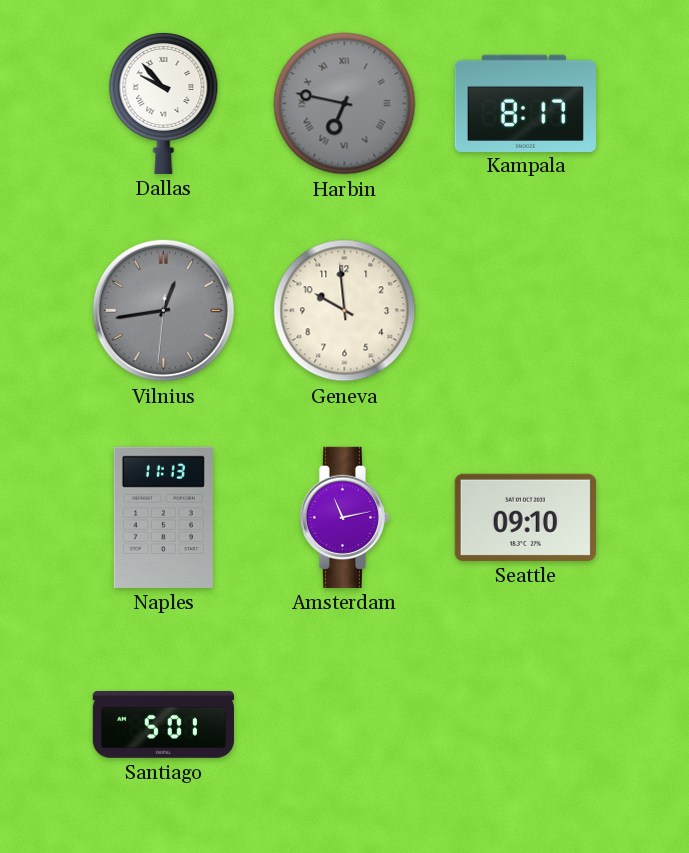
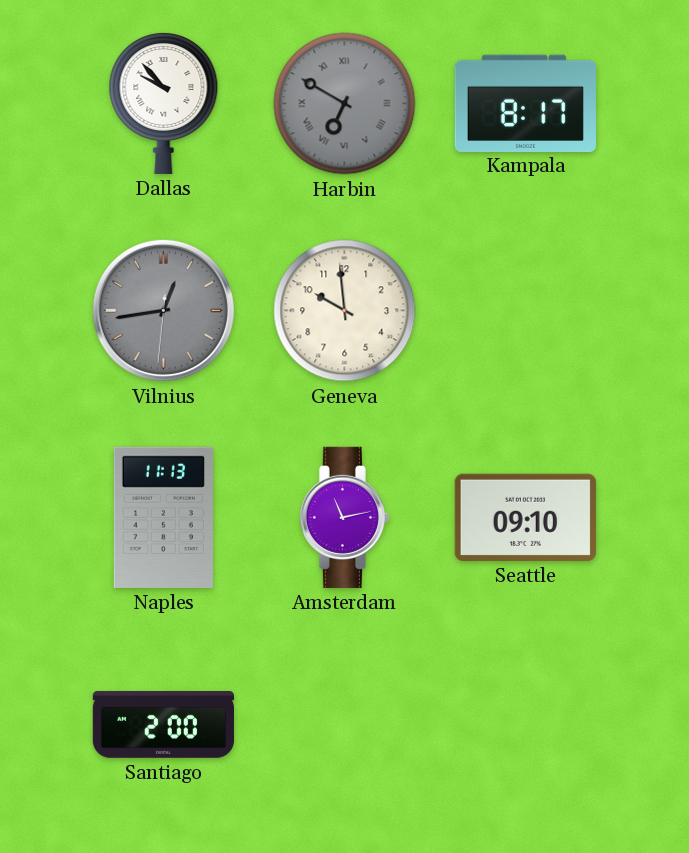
Harbin: 6:47 -> 6:50 (345, 104)
Santiago: 5:01 -> 2:00 (163, 724)
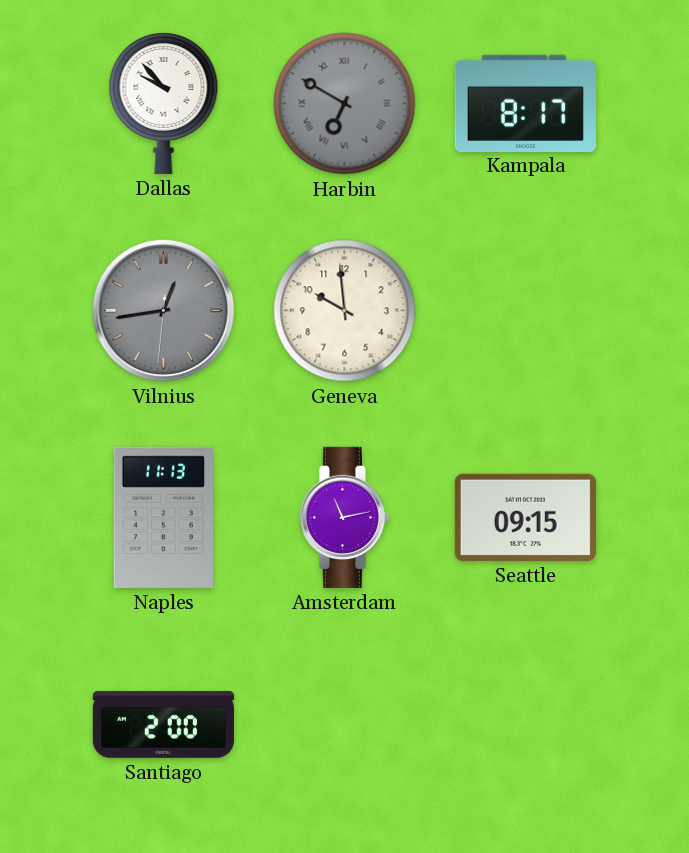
Seattle: 09:10 -> 09:15 (525, 517)
